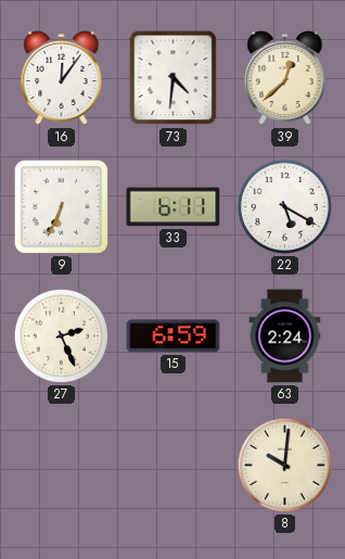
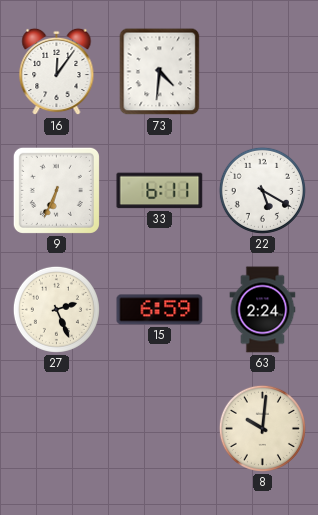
39: 12:38 -> none (285, 78)
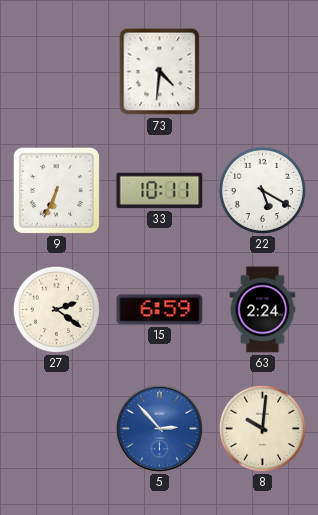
16: 12:06 -> none (57, 72)
33: 6:11 -> 10:11 (160, 191)
27: 2:26 -> 2:21 (56, 309)
5: none -> 2:53 (159, 428)
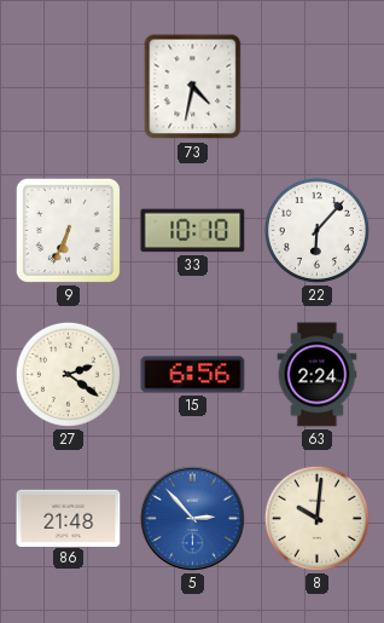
73: 4:31 -> 4:32 (193, 87)
33: 10:11 -> 10:10 (193, 231)
22: 5:20 -> 6:07 (316, 230)
15: 6:59 -> 6:56 (193, 375)
86: none -> 21:48 (69, 518)
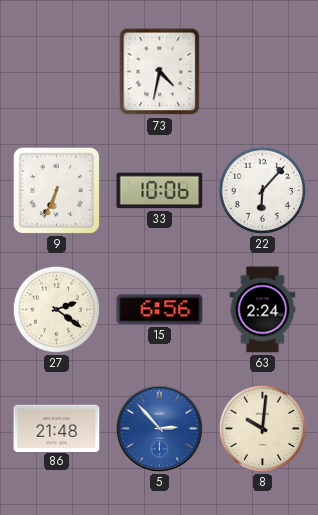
33: 10:10 -> 10:06 (160, 191)
